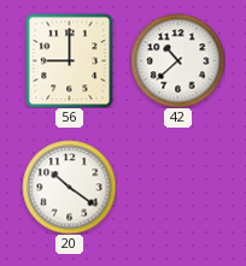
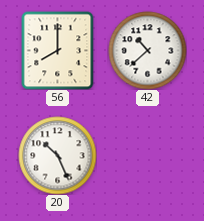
56: 9:00 -> 8:00 (58, 50)
20: 10:21 -> 10:26 (57, 155)
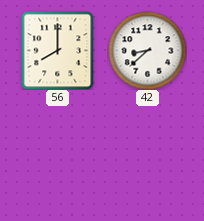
42: 10:38 -> 8:38 (147, 50)
20: 10:26 -> none (57, 155)
